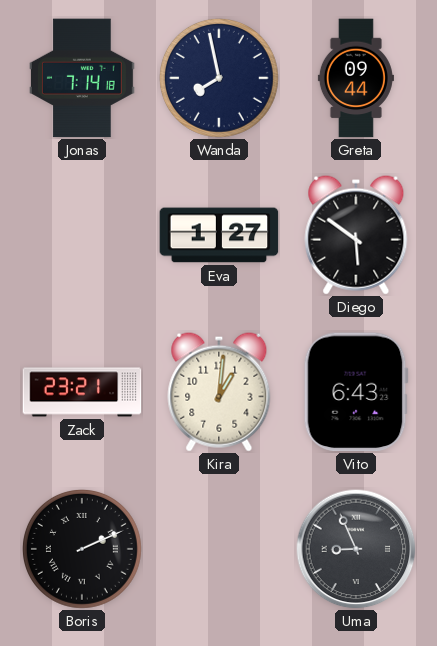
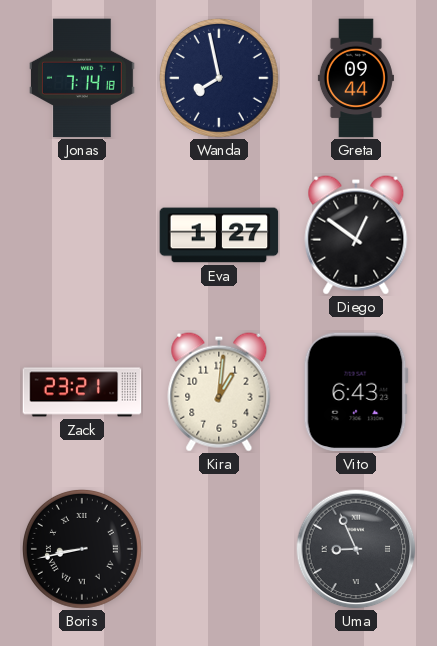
Diego: 5:51 -> 12:51 (356, 235)
Boris: 2:11 -> 8:43 (82, 549)
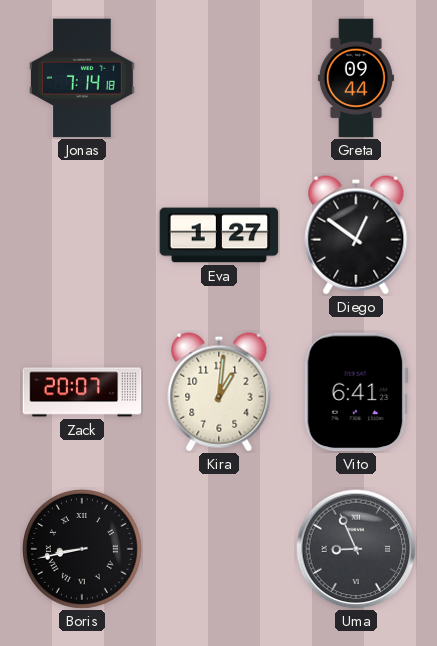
Wanda: 7:58 -> none (219, 78)
Zack: 23:21 -> 20:07 (82, 392)
Vito: 6:43 -> 6:41 (356, 392)
